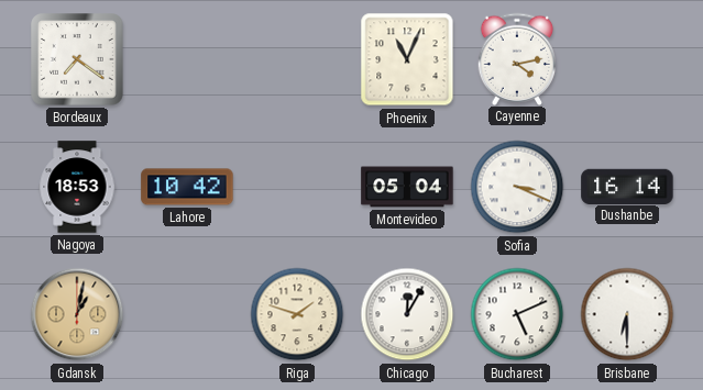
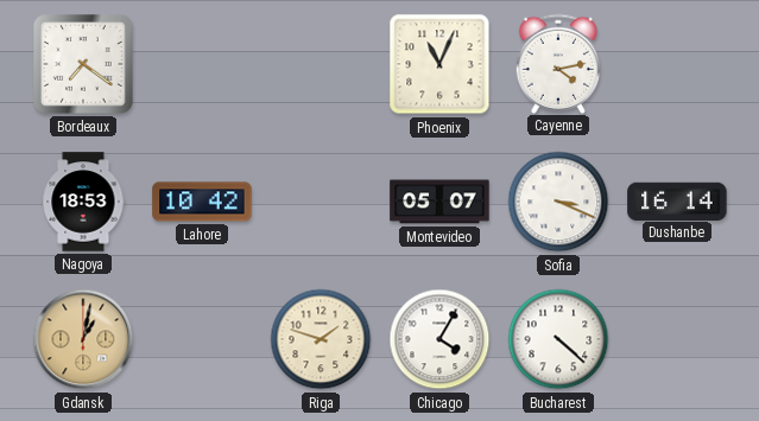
Montevideo: 05:04 -> 05:07 (439, 202)
Chicago: 12:05 -> 4:05 (439, 339)
Bucharest: 5:11 -> 4:22 (558, 339)
Brisbane: 6:30 -> none (627, 314)
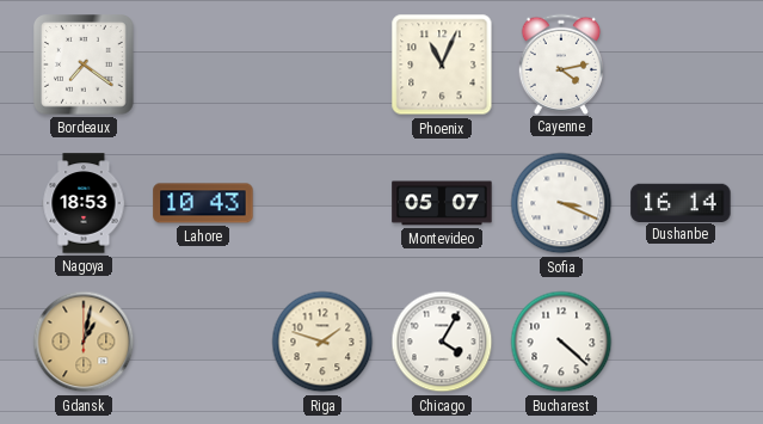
Lahore: 10:42 -> 10:43 (203, 203)
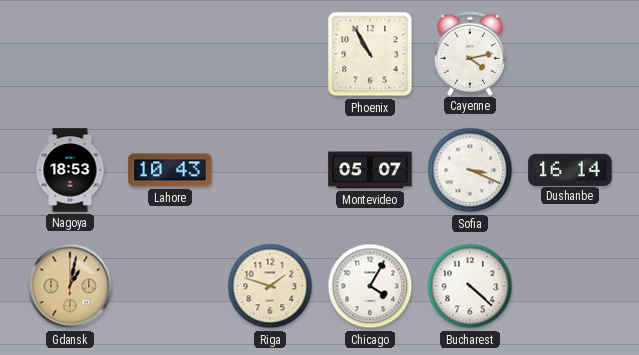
Bordeaux: 7:21 -> none (85, 66)
Phoenix: 11:04 -> 10:55 (370, 54)
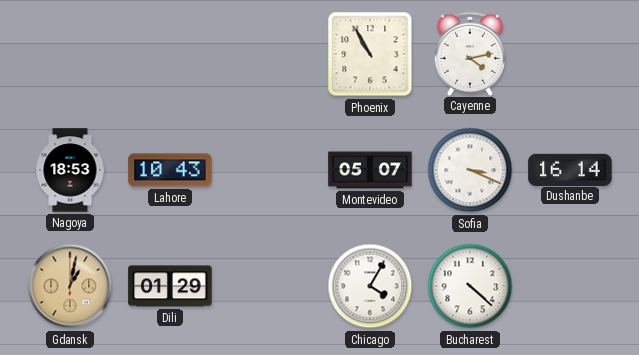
Dili: none -> 01:29 (170, 286)
Riga: 1:48 -> none (270, 286)
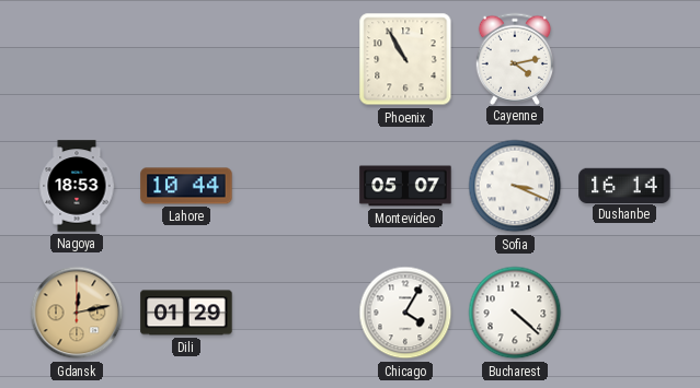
Lahore: 10:43 -> 10:44 (186, 186)
Gdansk: 1:02 -> 12:13 (77, 313)
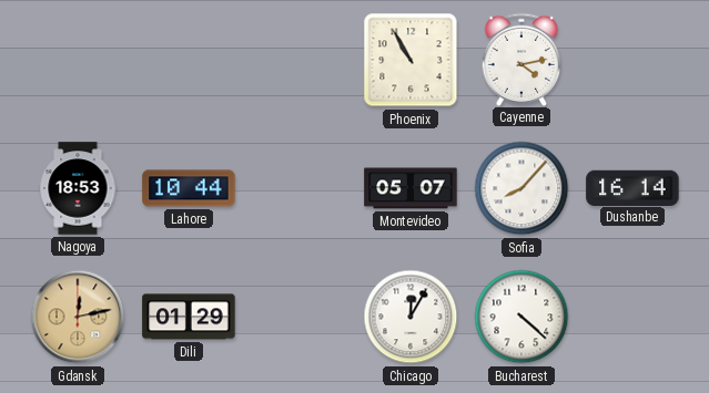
Sofia: 3:19 -> 8:07 (521, 188)
Chicago: 4:05 -> 12:05 (411, 317)
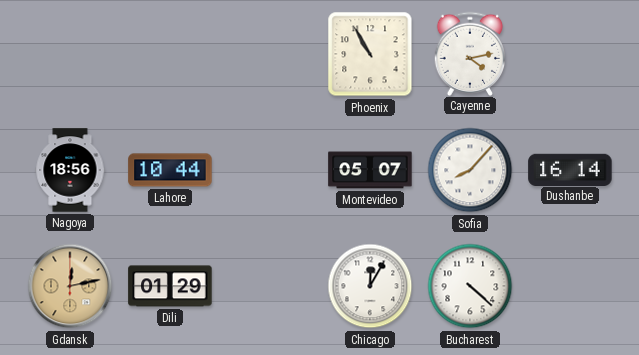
Nagoya: 18:53 -> 18:56 (70, 170)
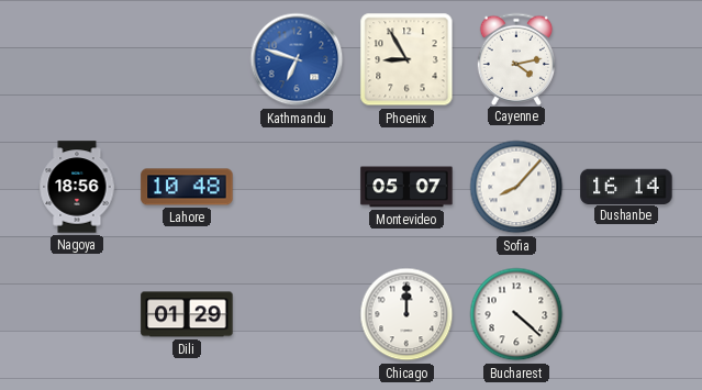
Kathmandu: none -> 6:48 (297, 59)
Phoenix: 10:55 -> 8:55 (406, 59)
Lahore: 10:44 -> 10:48 (187, 187)
Gdansk: 12:13 -> none (70, 286)
Chicago: 12:05 -> 12:00 (406, 314)
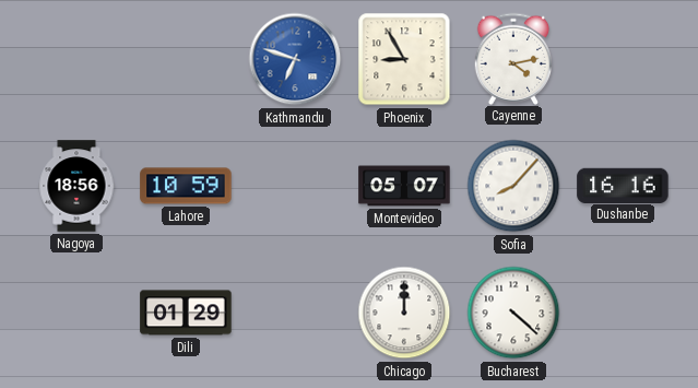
Lahore: 10:48 -> 10:59 (186, 186)
Dushanbe: 16:14 -> 16:16 (623, 185)
